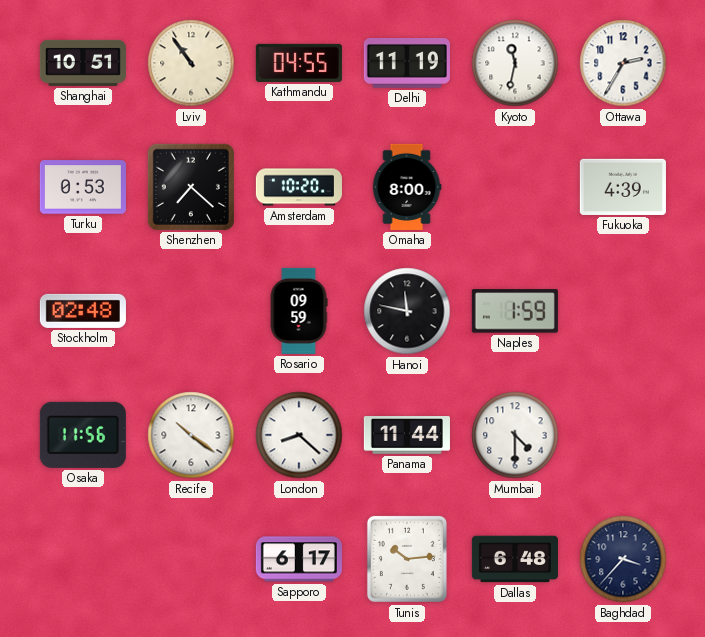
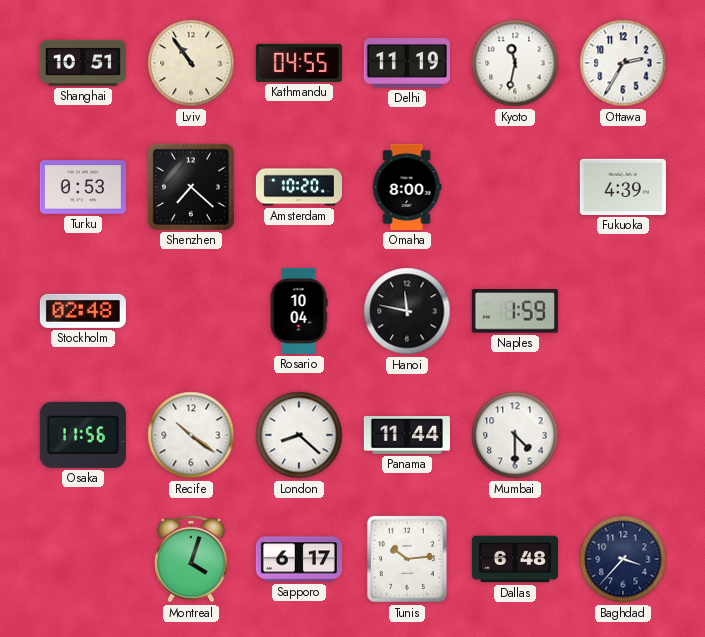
Rosario: 09:59 -> 10:04 (299, 311)
Montreal: none -> 4:03 (192, 559)
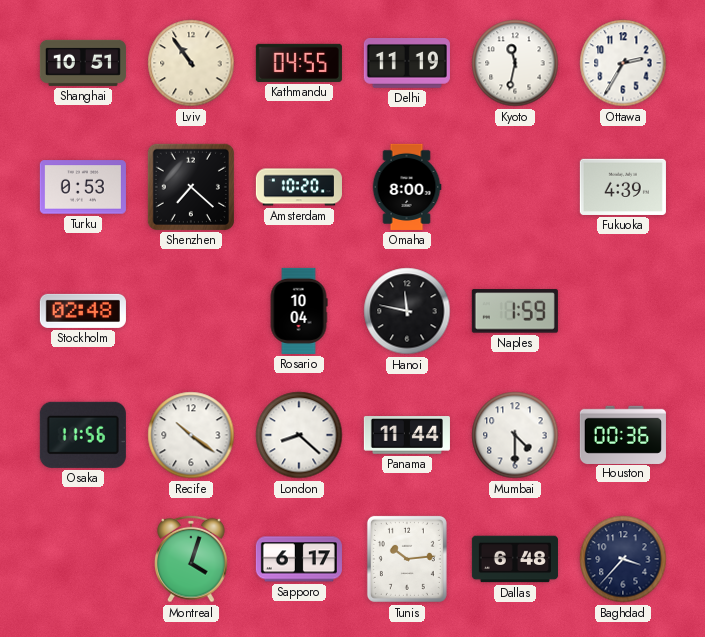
Houston: none -> 00:36 (623, 434)
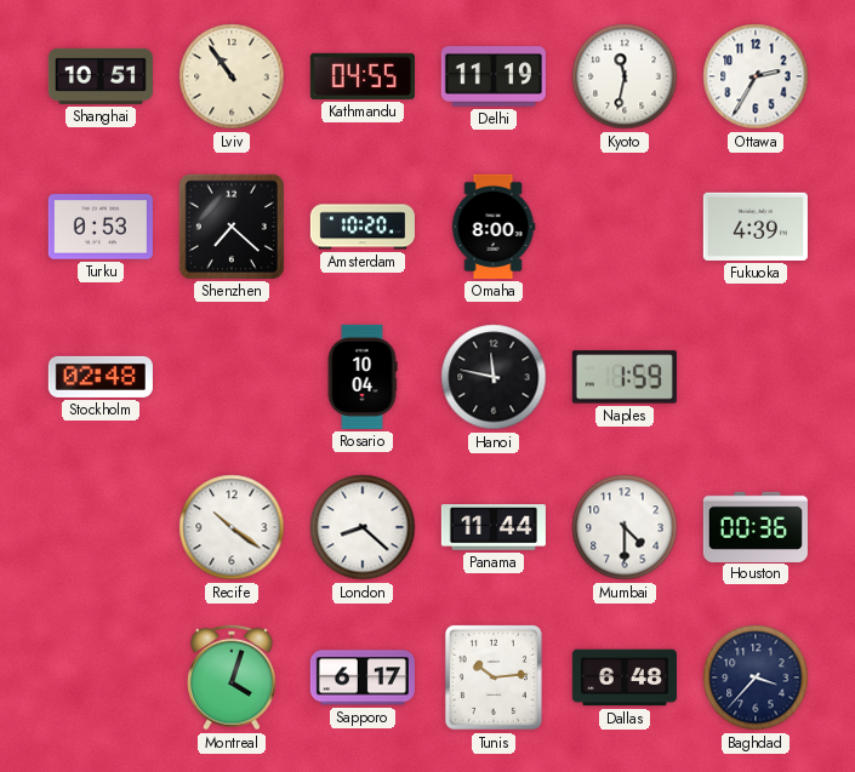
Osaka: 11:56 -> none (83, 435)
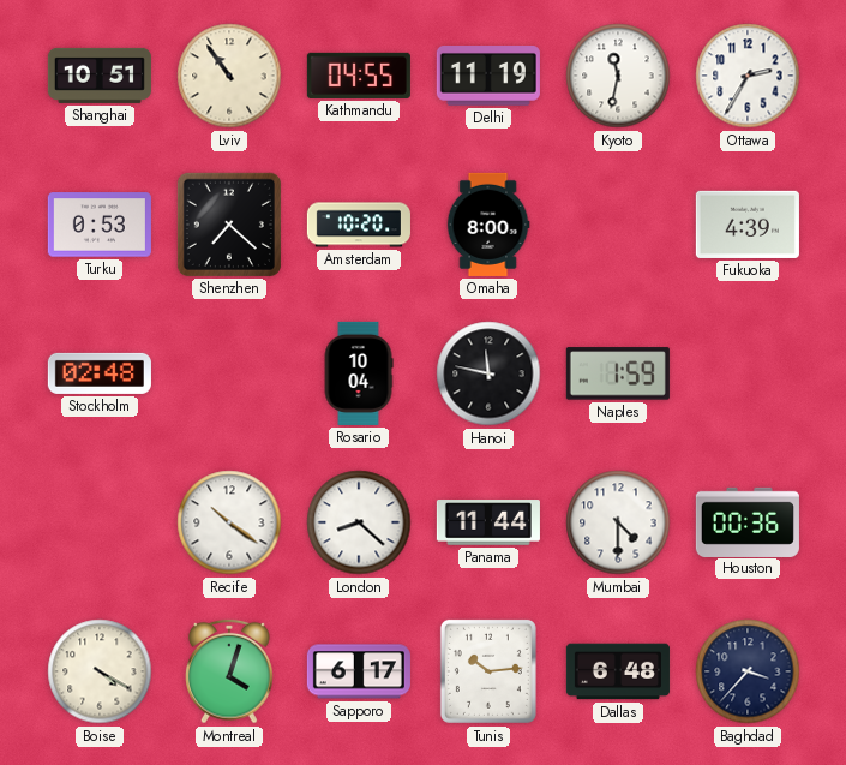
Boise: none -> 4:20 (100, 671)
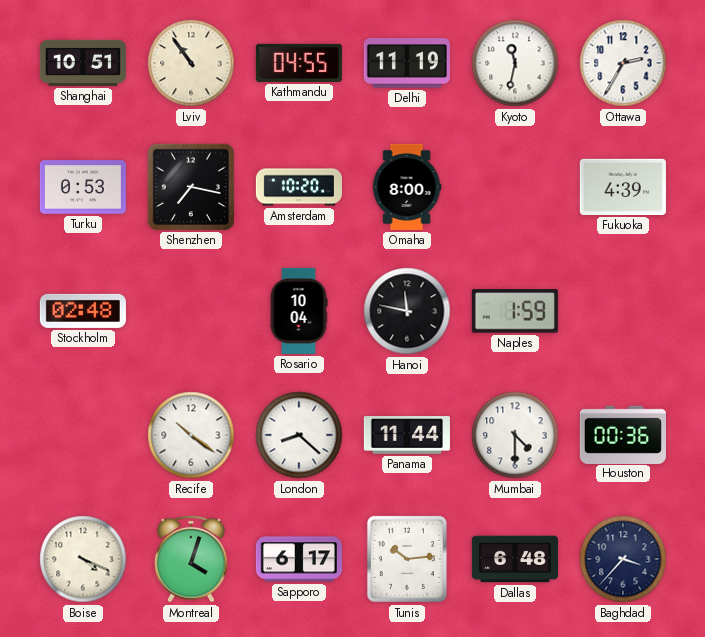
Shenzhen: 7:22 -> 7:17 (191, 187)
Boise: 4:20 -> 4:19 (83, 559)
